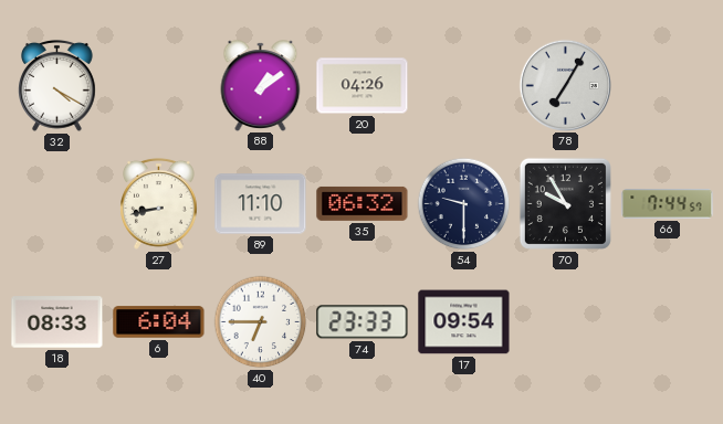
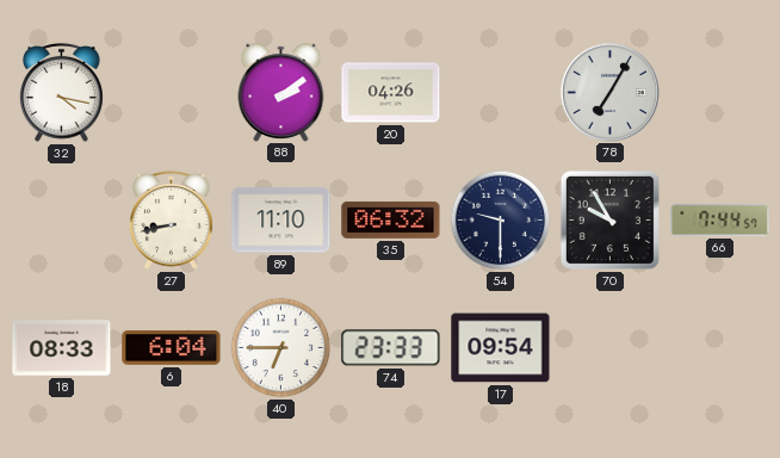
32: 4:20 -> 4:17 (62, 92)
88: 1:09 -> 2:09 (281, 92)
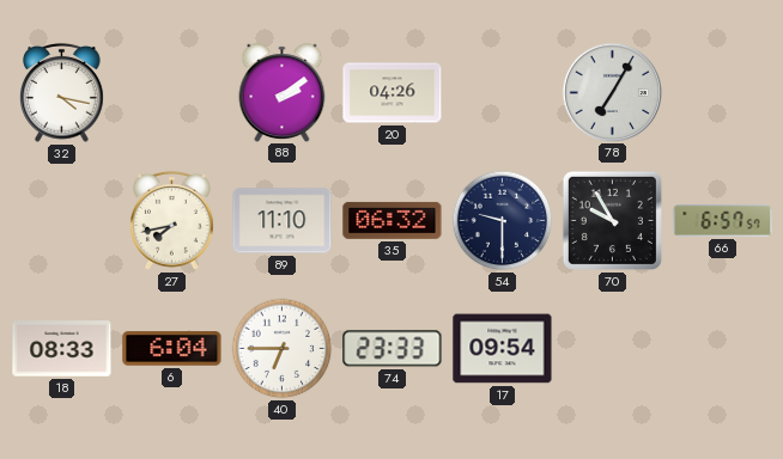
27: 8:43 -> 7:43 (172, 220)
66: 7:44 -> 6:57 (723, 221)
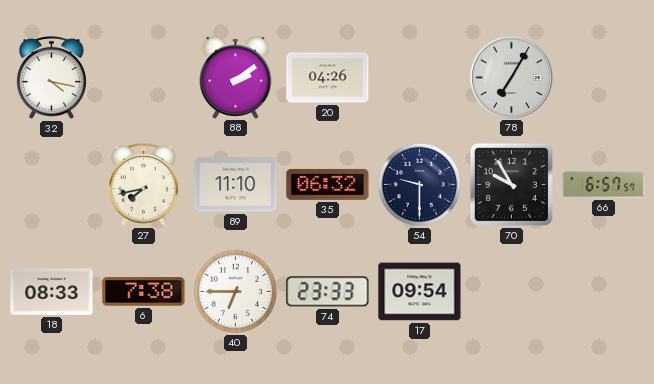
6: 6:04 -> 7:38 (144, 292)
